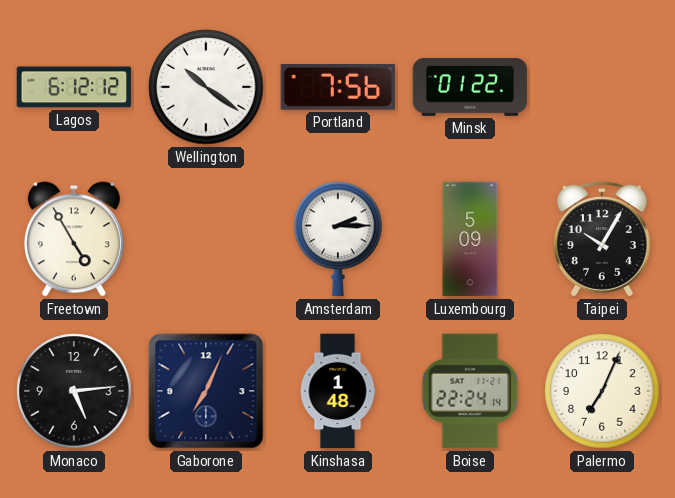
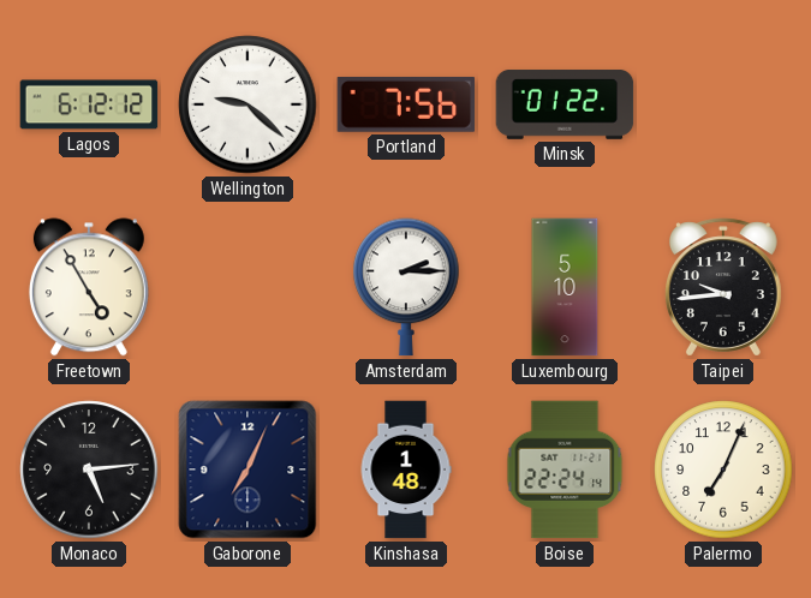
Wellington: 10:21 -> 9:22 (248, 104)
Luxembourg: 5:09 -> 5:10 (565, 287)
Taipei: 10:05 -> 9:44 (723, 287)
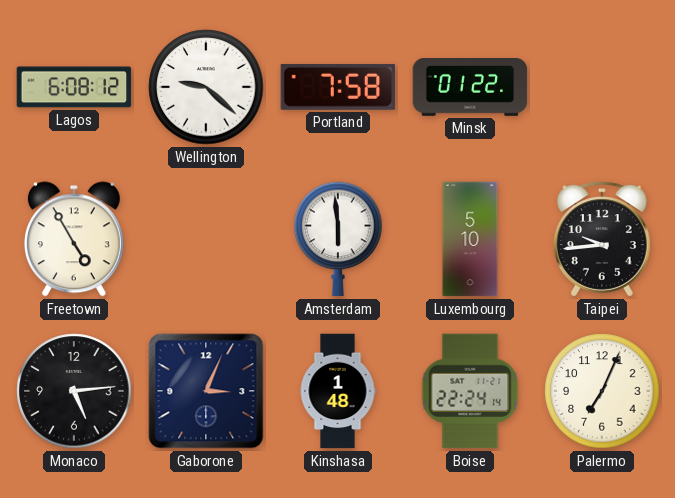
Lagos: 6:12 -> 6:08 (74, 87)
Portland: 7:56 -> 7:58 (338, 87)
Amsterdam: 2:15 -> 5:59 (338, 239)
Gaborone: 7:04 -> 3:04 (206, 391)
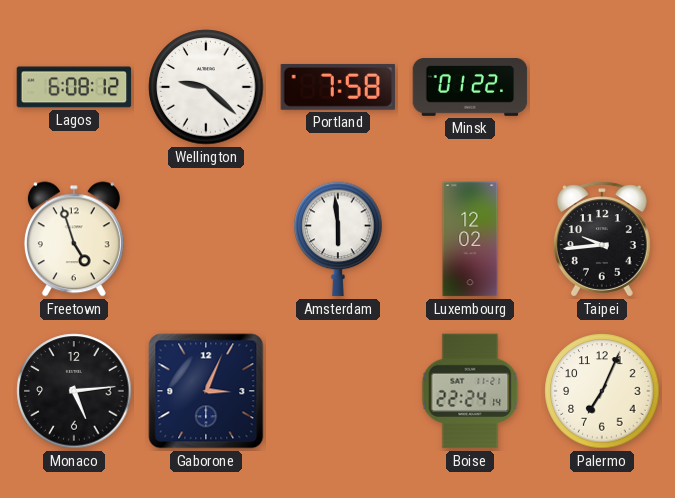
Freetown: 4:55 -> 4:57 (74, 239)
Luxembourg: 5:10 -> 12:02 (470, 239)
Kinshasa: 1:48 -> none (338, 391)
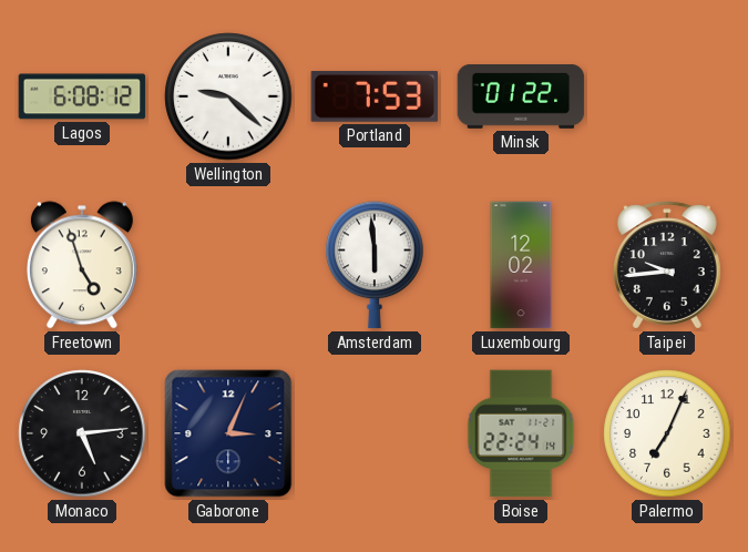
Portland: 7:58 -> 7:53 (375, 96)
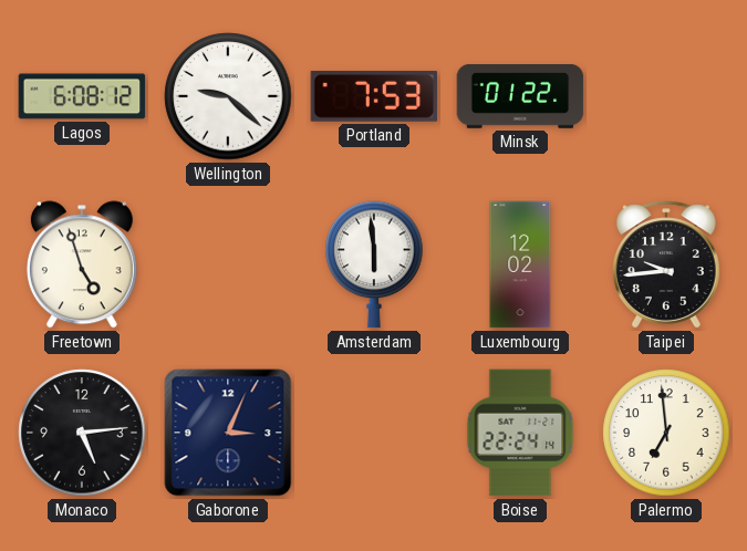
Palermo: 7:04 -> 6:59 (666, 433)
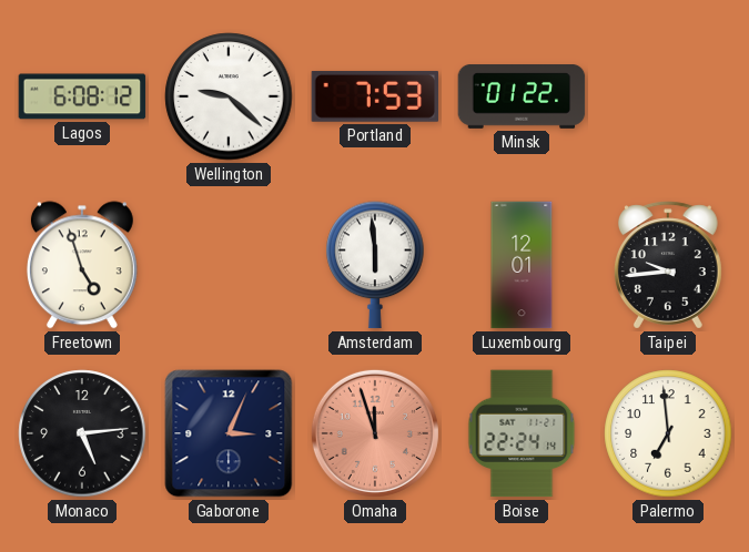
Luxembourg: 12:02 -> 12:01 (522, 265)
Omaha: none -> 11:57 (375, 433)
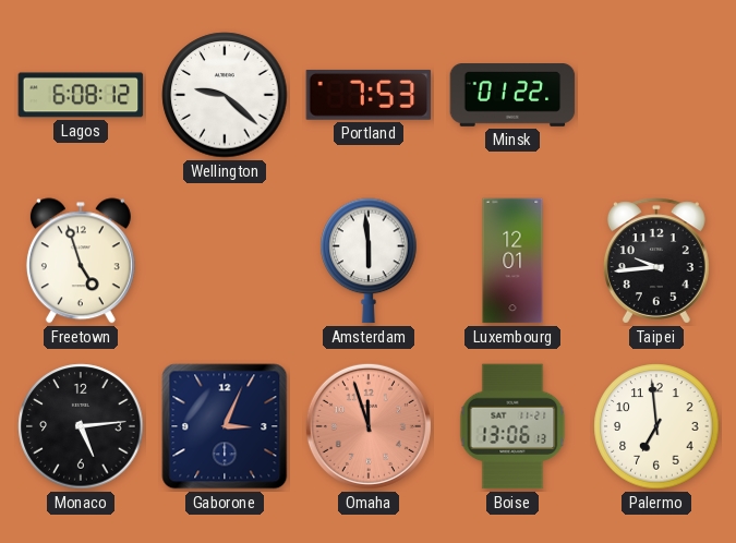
Boise: 22:24 -> 13:06 (512, 426)
